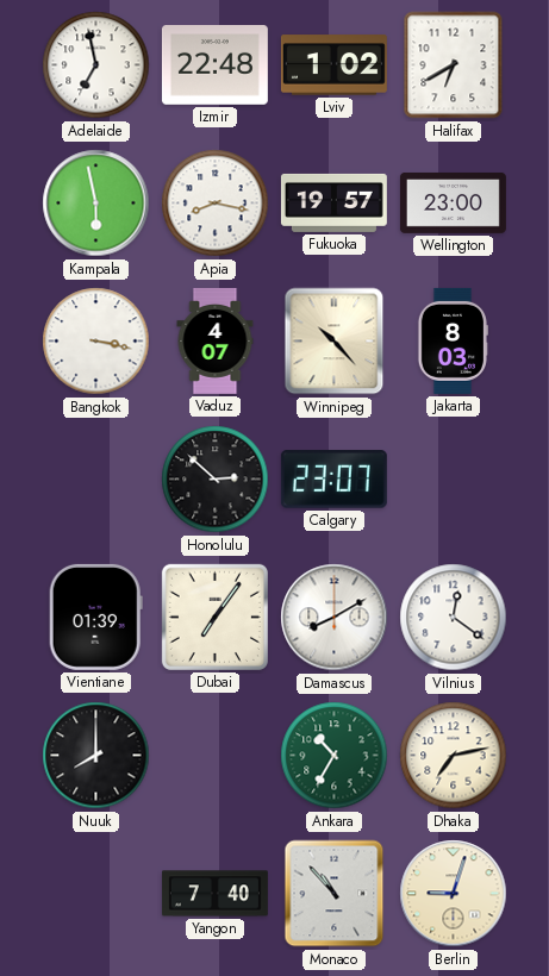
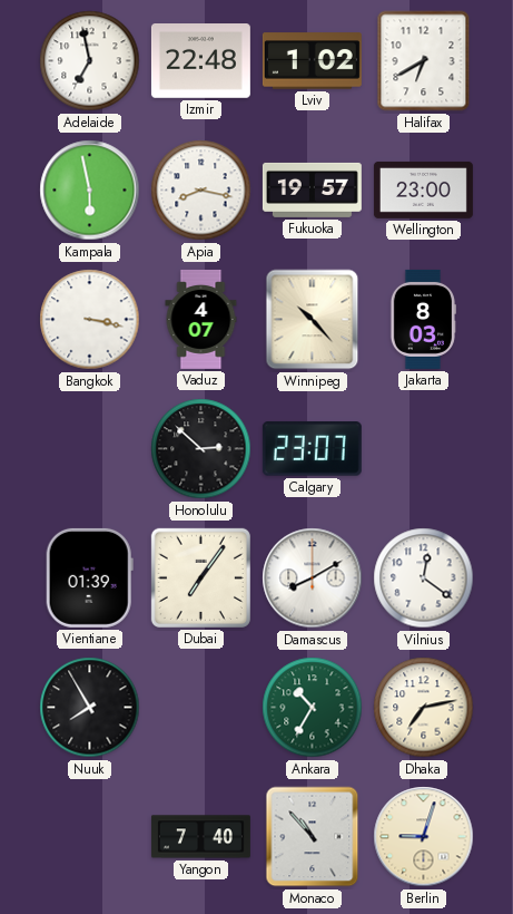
Nuuk: 8:00 -> 7:55 (90, 708)
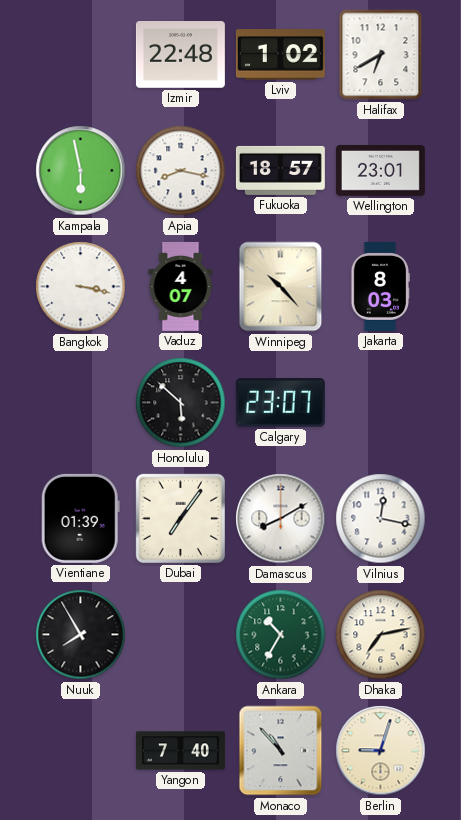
Adelaide: 6:58 -> none (90, 61)
Fukuoka: 19:57 -> 18:57 (280, 170)
Wellington: 23:00 -> 23:01 (380, 170)
Honolulu: 2:52 -> 5:52 (181, 403)
Vilnius: 12:21 -> 12:17 (381, 519)
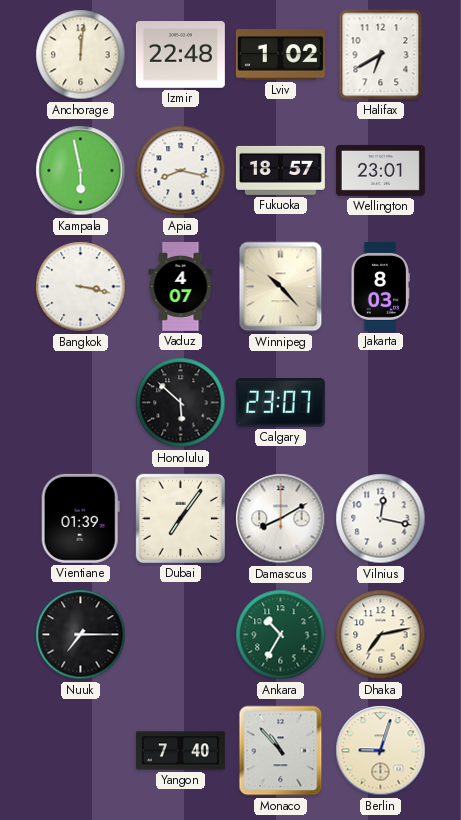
Anchorage: none -> 12:01 (81, 55)
Nuuk: 7:55 -> 7:15 (81, 635)
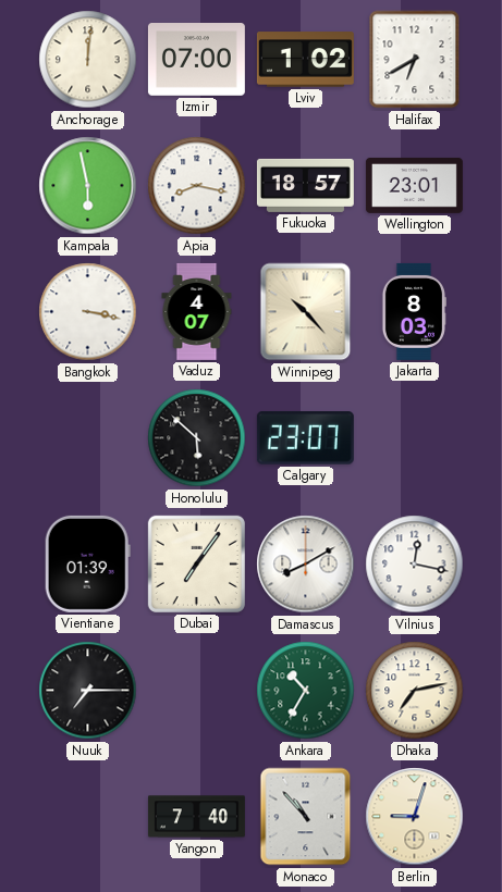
Izmir: 22:48 -> 07:00 (196, 60)
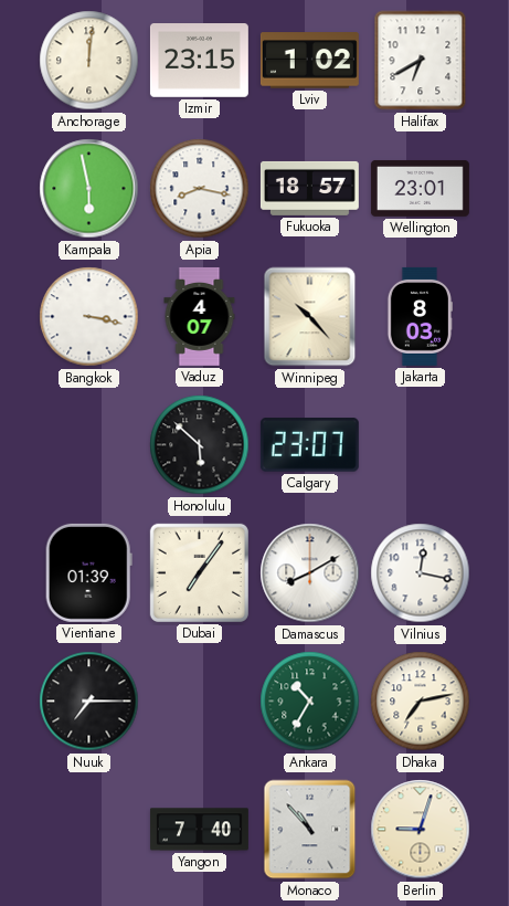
Izmir: 07:00 -> 23:15 (199, 61)
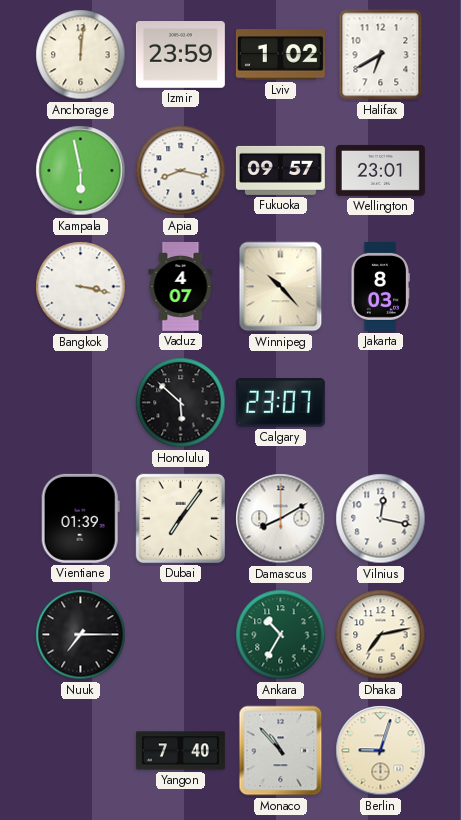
Izmir: 23:15 -> 23:59 (180, 55)
Fukuoka: 18:57 -> 09:57 (280, 170)
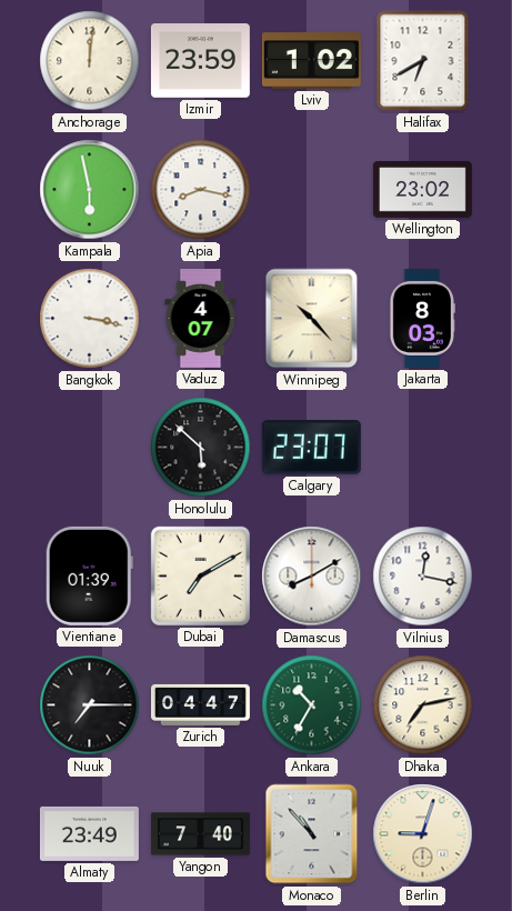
Fukuoka: 09:57 -> none (280, 170)
Wellington: 23:01 -> 23:02 (422, 189)
Dubai: 7:06 -> 7:10 (200, 575)
Zurich: none -> 04:47 (200, 704)
Almaty: none -> 23:49 (89, 833)
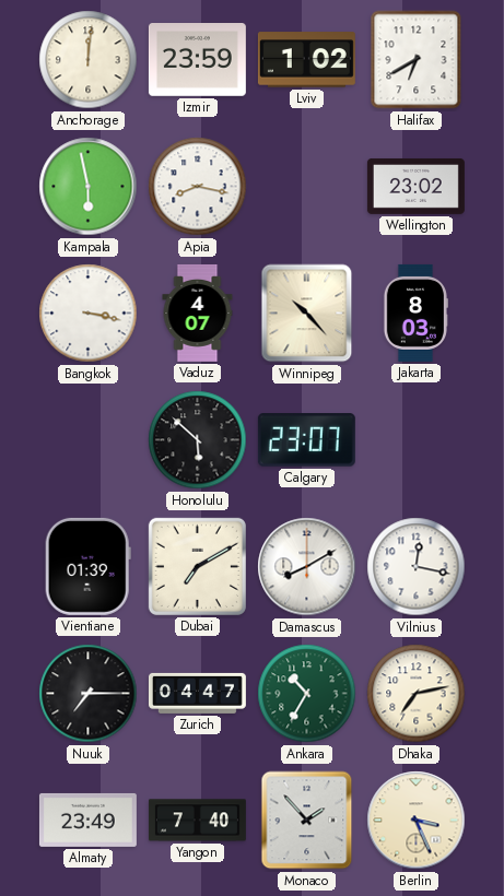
Monaco: 10:53 -> 1:53 (307, 821)
Berlin: 9:03 -> 3:26 (417, 821)
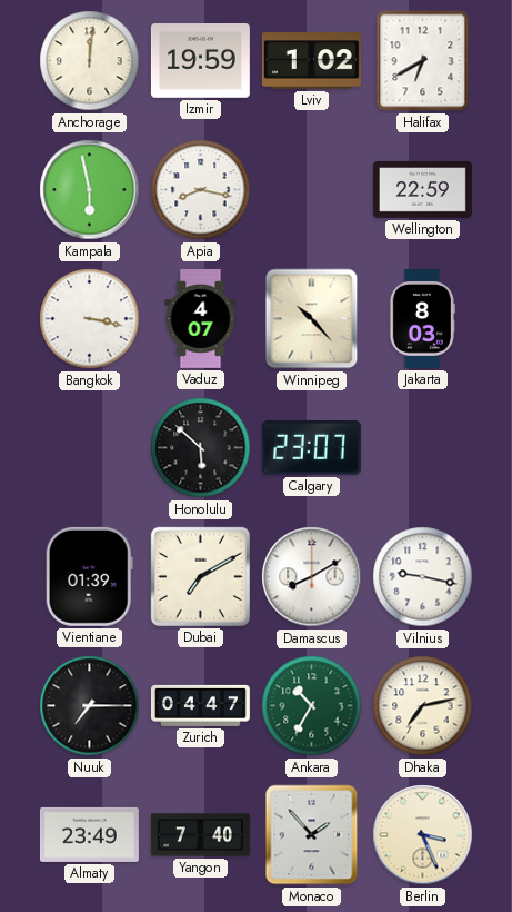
Izmir: 23:59 -> 19:59 (200, 61)
Wellington: 23:02 -> 22:59 (422, 189)
Vilnius: 12:17 -> 9:17 (423, 577)
